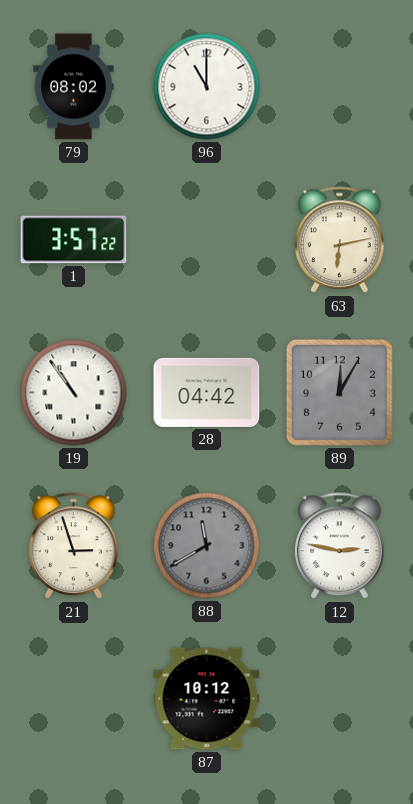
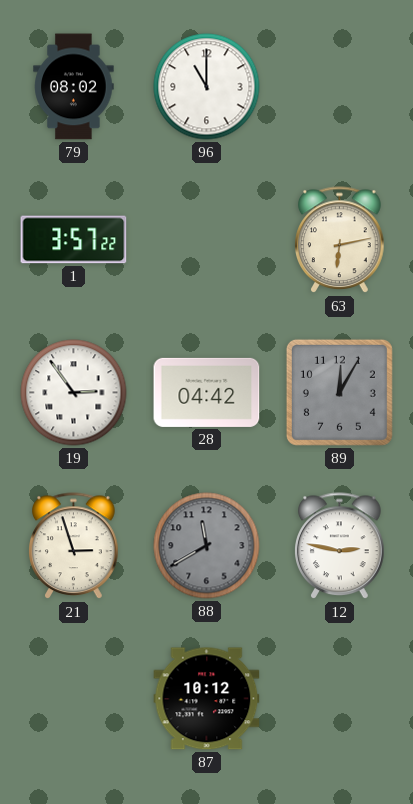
19: 10:54 -> 2:54 (74, 393)
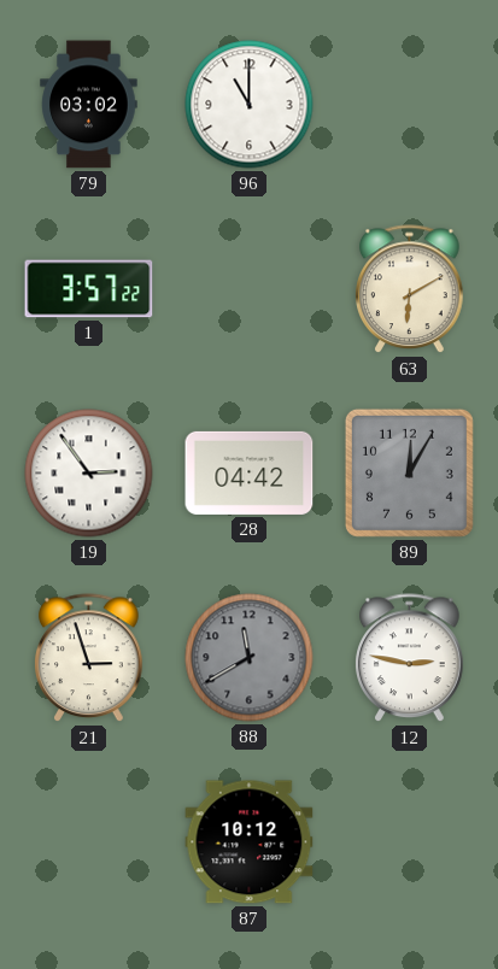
79: 08:02 -> 03:02 (89, 105)
63: 6:13 -> 6:10 (410, 289)
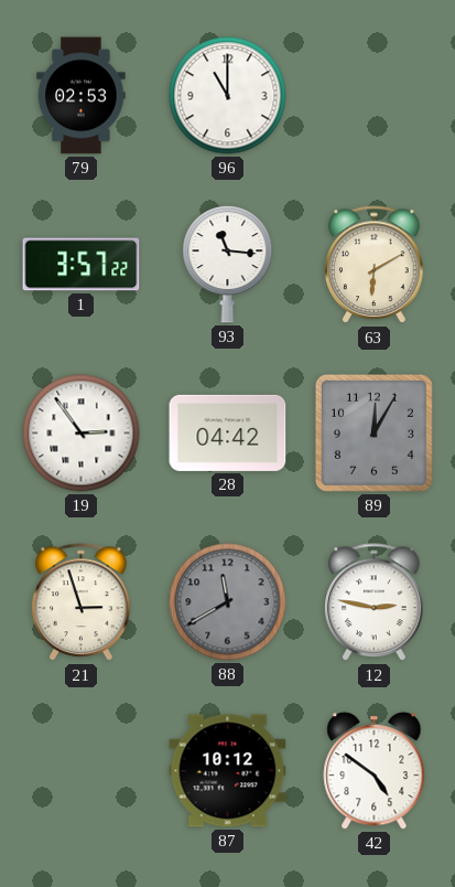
79: 03:02 -> 02:53 (82, 96)
93: none -> 11:16 (228, 265)
42: none -> 4:51 (375, 771)
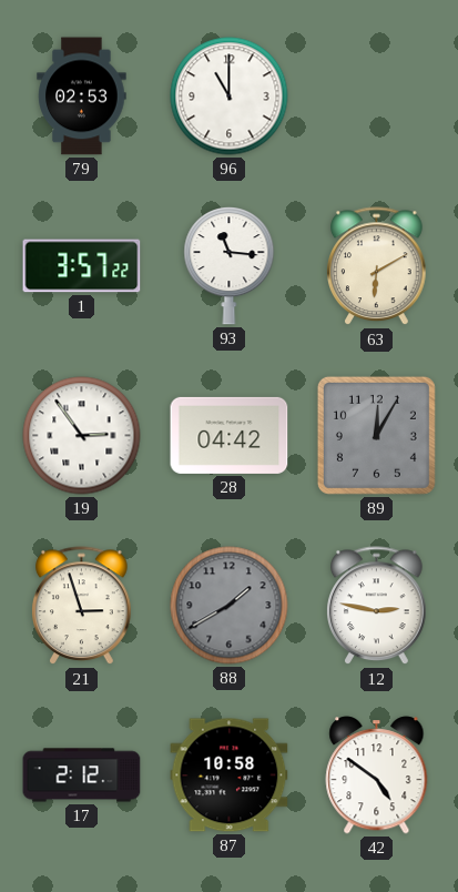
88: 11:40 -> 1:40 (230, 606)
17: none -> 2:12 (82, 776)
87: 10:12 -> 10:58 (230, 776)
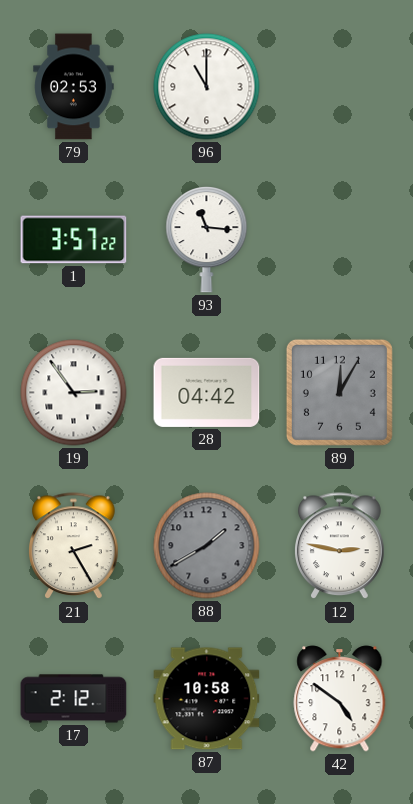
63: 6:10 -> none (377, 266)
21: 2:57 -> 2:25 (74, 546)
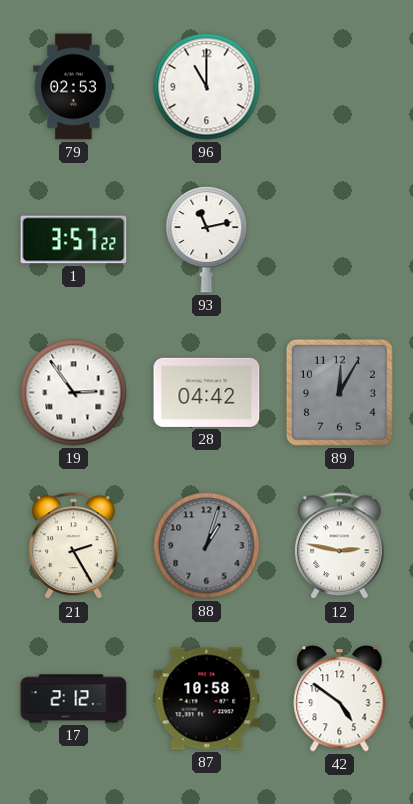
93: 11:16 -> 11:13 (207, 240)
88: 1:40 -> 1:03 (207, 546)
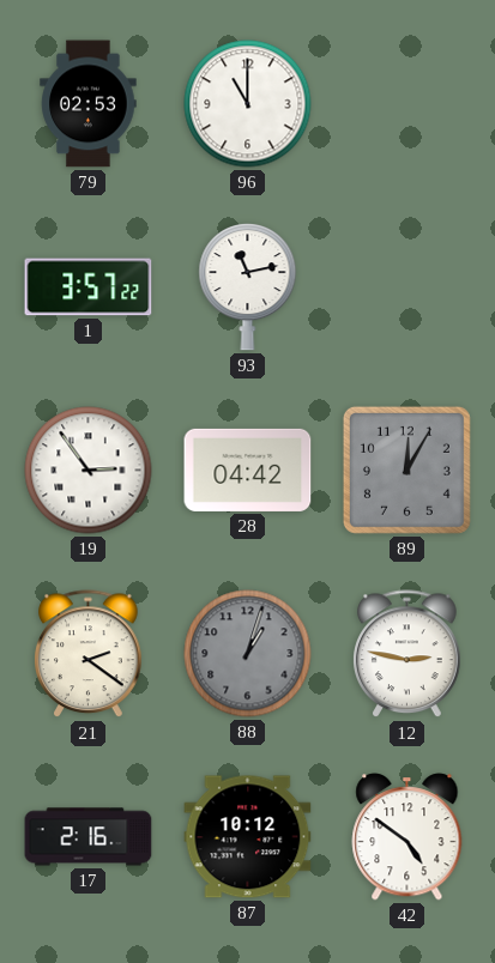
21: 2:25 -> 2:21 (89, 654)
17: 2:12 -> 2:16 (89, 837)
87: 10:58 -> 10:12 (248, 837)
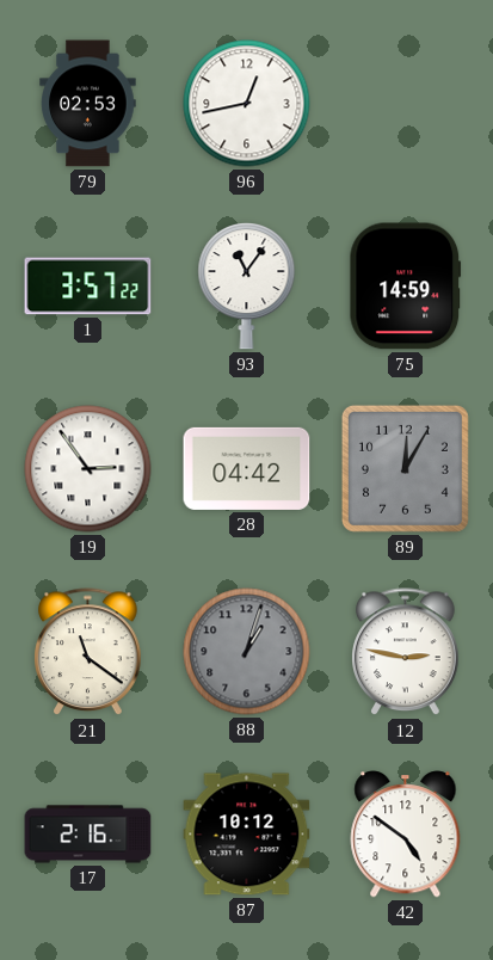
96: 11:00 -> 12:43 (247, 104)
93: 11:13 -> 11:06 (247, 287)
75: none -> 14:59 (406, 287)
21: 2:21 -> 11:21 (88, 652)
